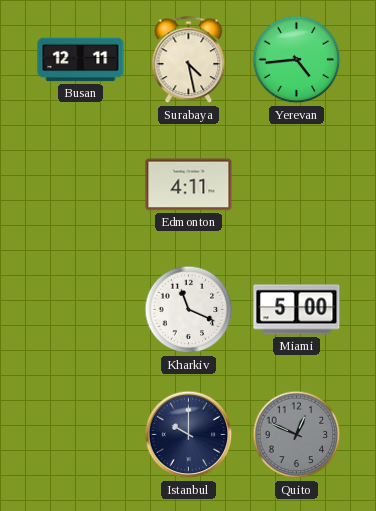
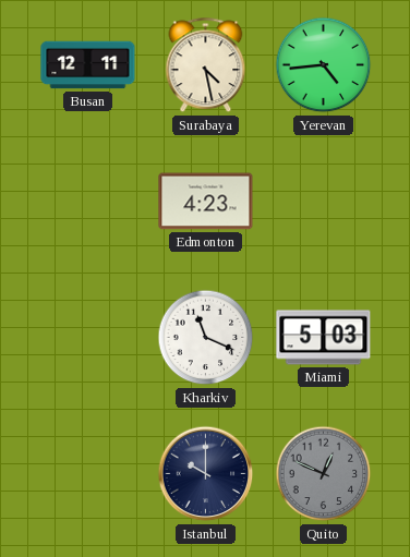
Edmonton: 4:11 -> 4:23 (206, 202)
Miami: 5:00 -> 5:03 (324, 338)
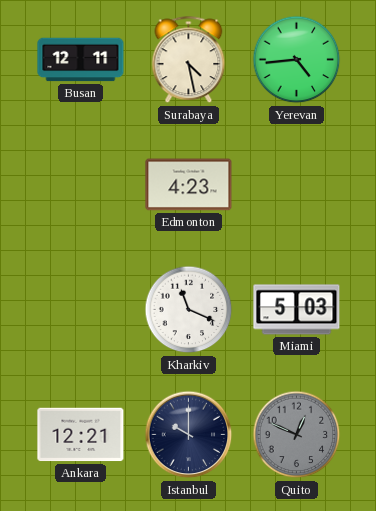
Ankara: none -> 12:21 (81, 435)
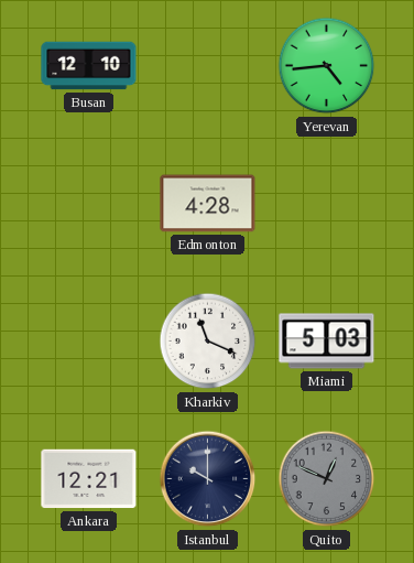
Busan: 12:11 -> 12:10 (89, 66)
Surabaya: 4:28 -> none (189, 60)
Edmonton: 4:23 -> 4:28 (208, 204)
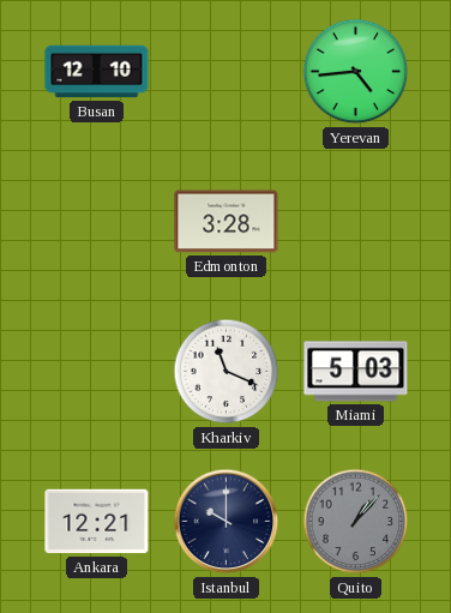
Edmonton: 4:28 -> 3:28 (227, 222)
Quito: 12:49 -> 1:07 (356, 522)
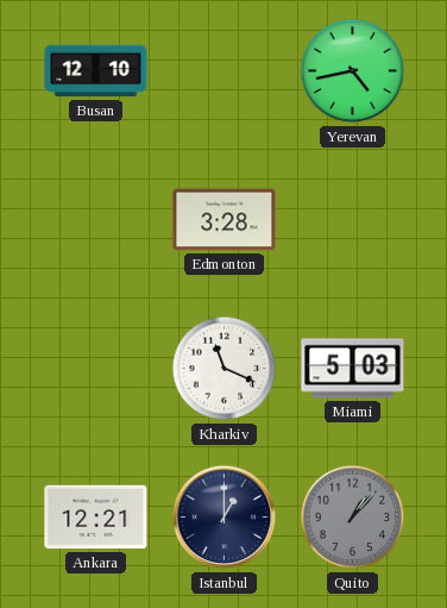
Yerevan: 4:44 -> 4:43 (353, 71)
Istanbul: 10:00 -> 1:00 (225, 518)
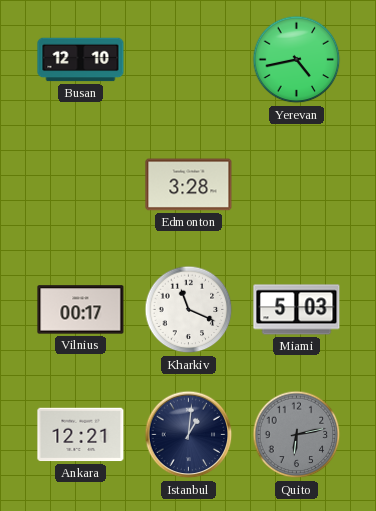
Vilnius: none -> 00:17 (81, 310)
Istanbul: 1:00 -> 1:01 (189, 435)
Quito: 1:07 -> 6:13 (297, 435)
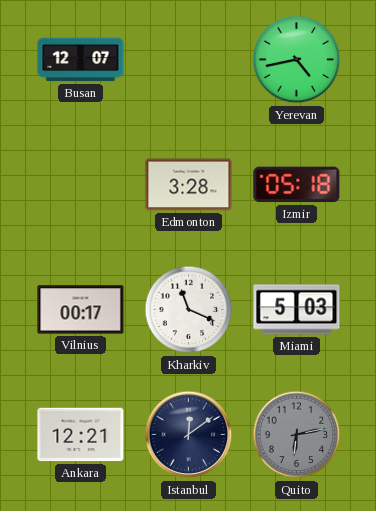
Busan: 12:10 -> 12:07 (81, 60)
Izmir: none -> 05:18 (297, 185)
Istanbul: 1:01 -> 12:09 (189, 435)
